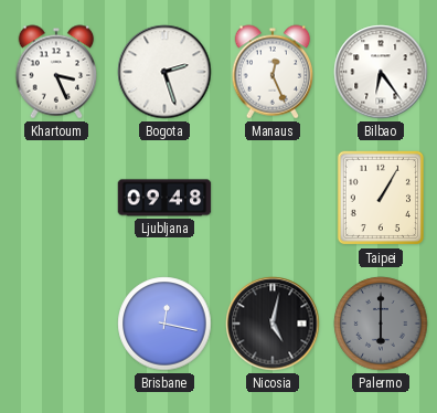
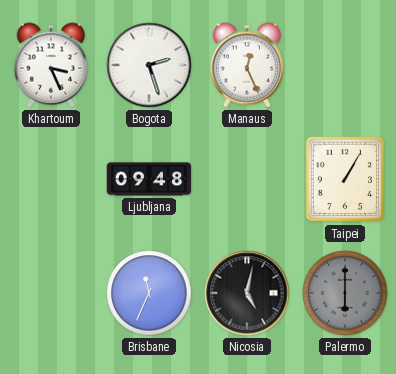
Bilbao: 6:24 -> none (381, 72)
Brisbane: 12:17 -> 11:34 (149, 293)
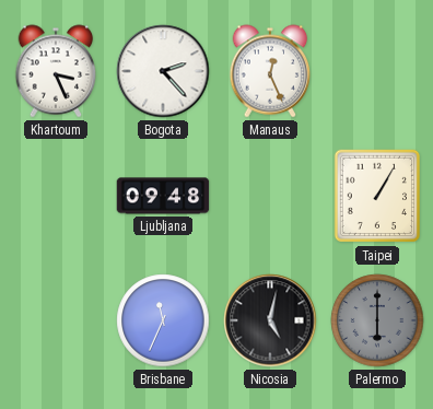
Bogota: 2:27 -> 2:23 (163, 71)
